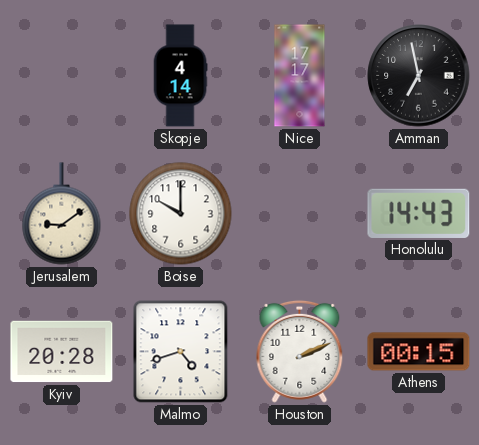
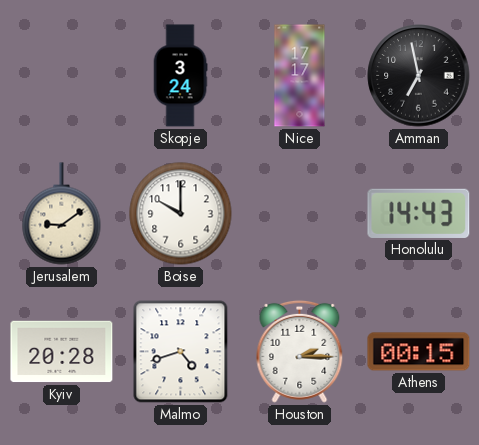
Skopje: 4:14 -> 3:24 (180, 76)
Houston: 2:11 -> 2:15 (300, 351)
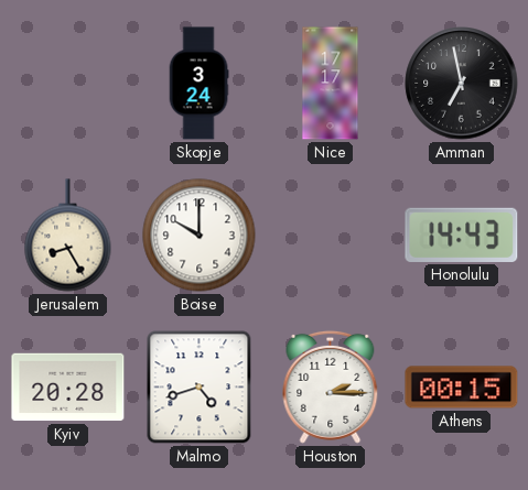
Jerusalem: 9:09 -> 8:25 (68, 236)
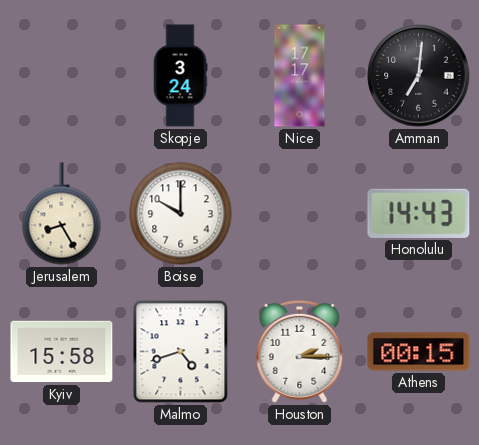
Amman: 6:58 -> 7:01 (419, 76)
Kyiv: 20:28 -> 15:58 (62, 352)
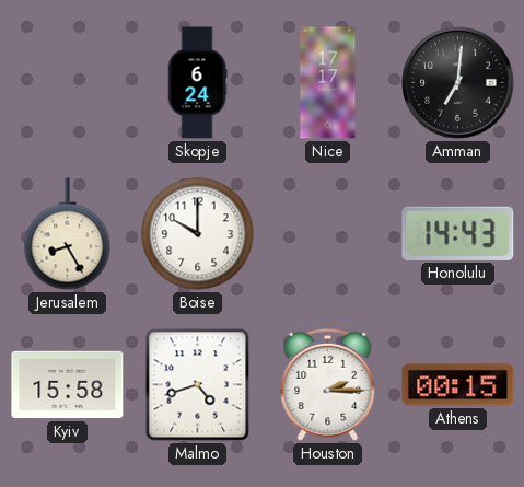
Skopje: 3:24 -> 6:24 (197, 83)
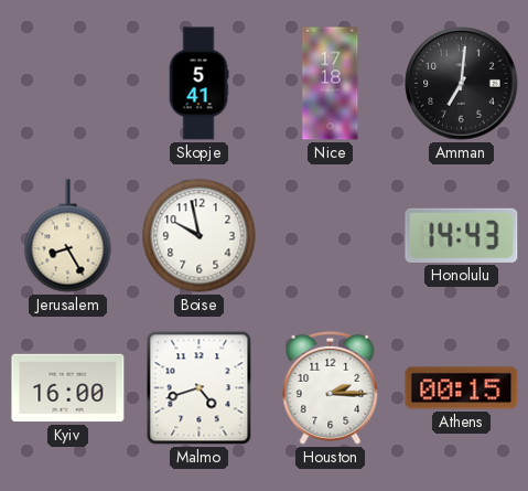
Skopje: 6:24 -> 5:41 (198, 84)
Nice: 17:17 -> 17:18 (331, 84)
Boise: 10:00 -> 9:58 (200, 236)
Kyiv: 15:58 -> 16:00 (68, 388)
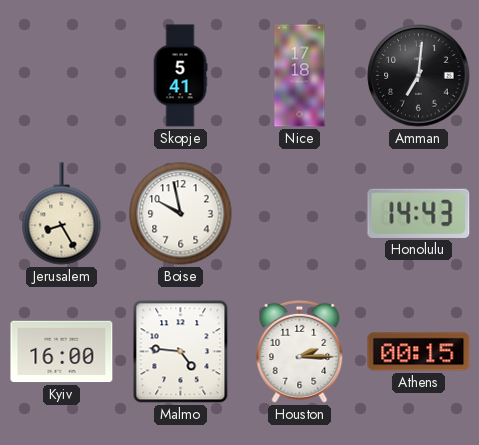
Malmo: 4:42 -> 4:46 (181, 352)
